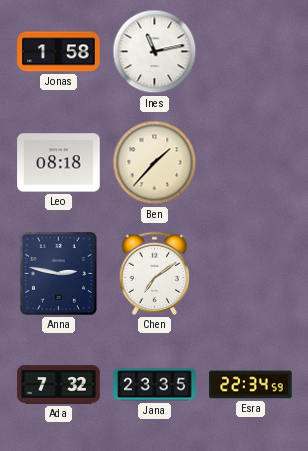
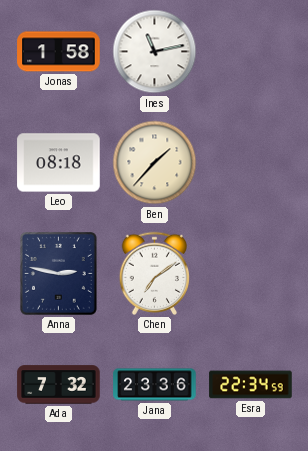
Jana: 23:35 -> 23:36 (155, 385)
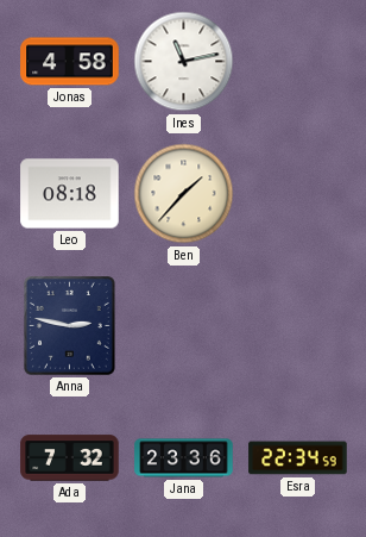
Jonas: 1:58 -> 4:58 (70, 62)
Chen: 7:09 -> none (154, 273)
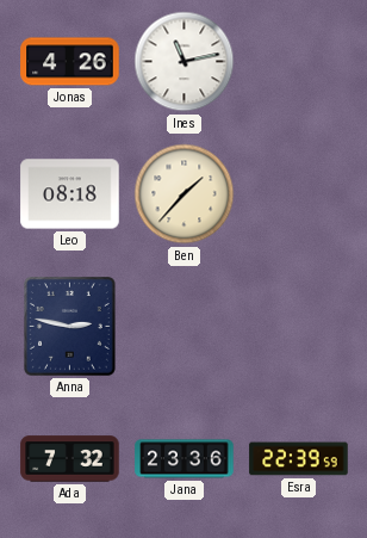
Jonas: 4:58 -> 4:26 (70, 62)
Esra: 22:34 -> 22:39 (299, 459)
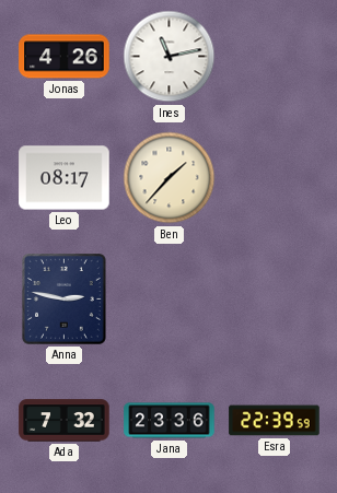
Leo: 08:18 -> 08:17 (65, 178)
